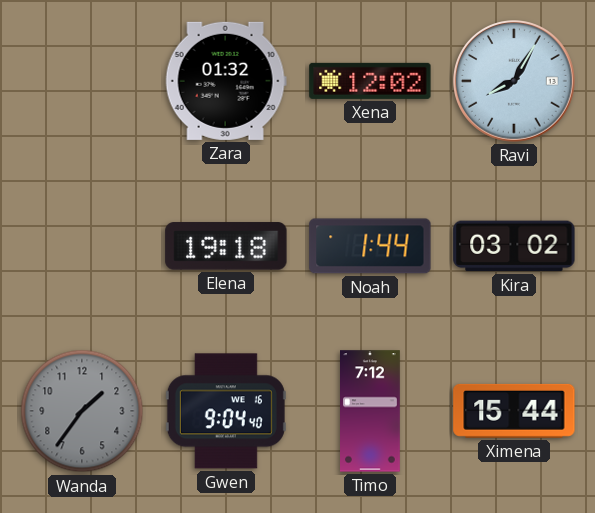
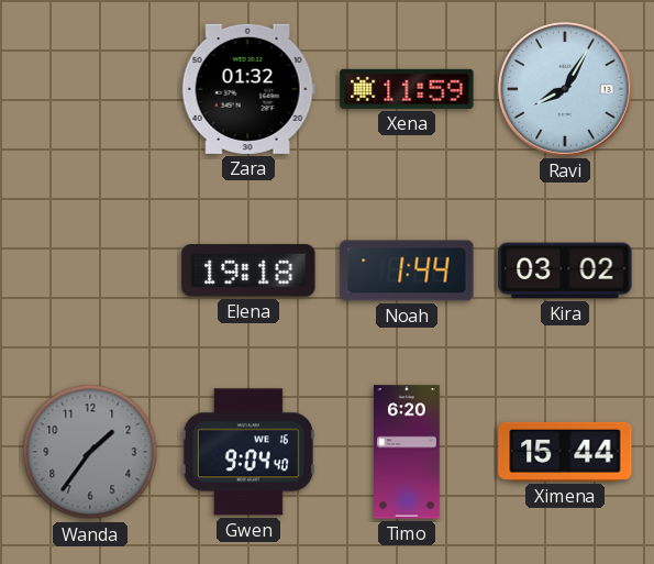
Xena: 12:02 -> 11:59 (407, 89)
Timo: 7:12 -> 6:20 (408, 452)
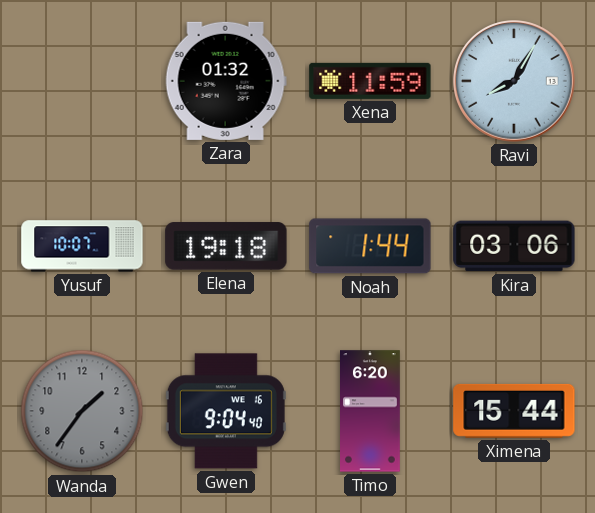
Yusuf: none -> 10:07 (82, 246)
Kira: 03:02 -> 03:06 (514, 246)
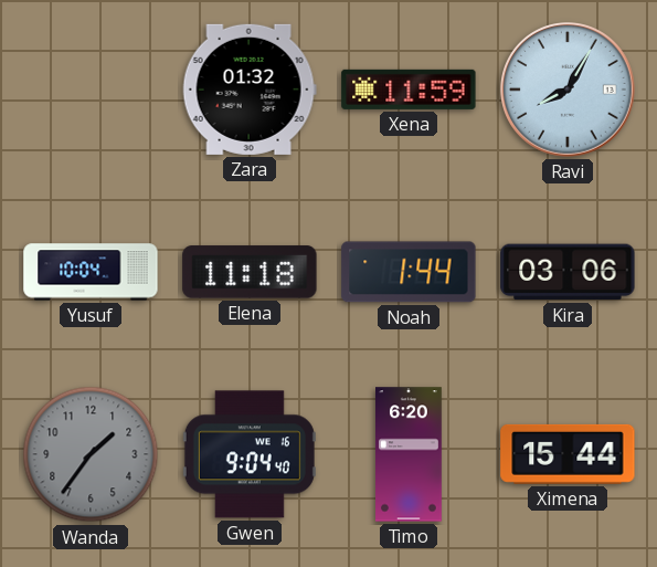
Yusuf: 10:07 -> 10:04 (91, 272)
Elena: 19:18 -> 11:18 (250, 272)
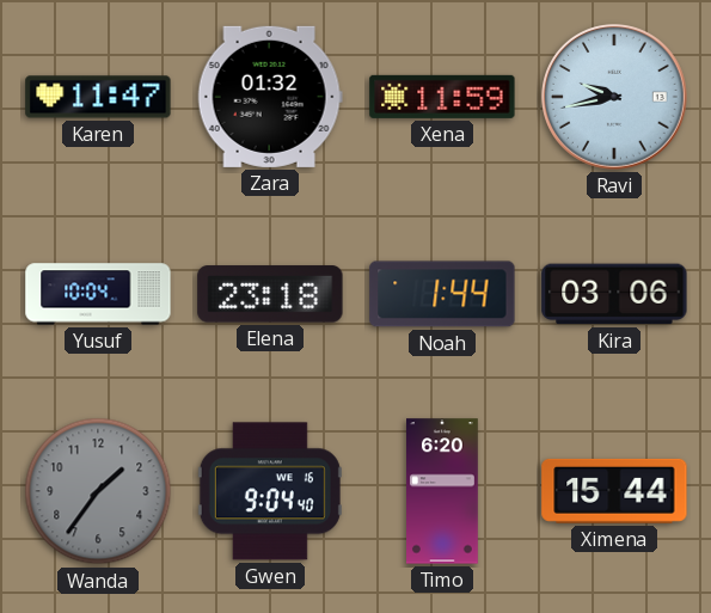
Karen: none -> 11:47 (98, 97)
Ravi: 8:05 -> 9:43 (615, 98)
Elena: 11:18 -> 23:18 (270, 294)
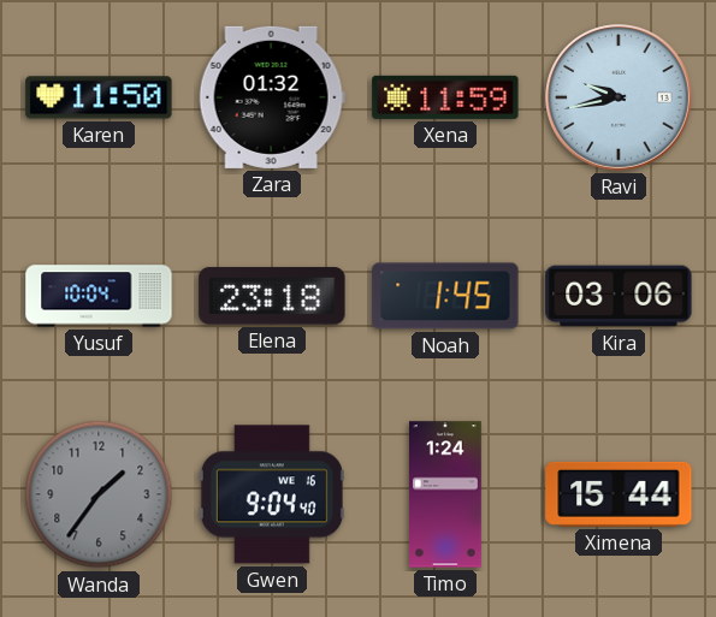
Karen: 11:47 -> 11:50 (99, 97)
Noah: 1:44 -> 1:45 (445, 296)
Timo: 6:20 -> 1:24 (446, 494)
